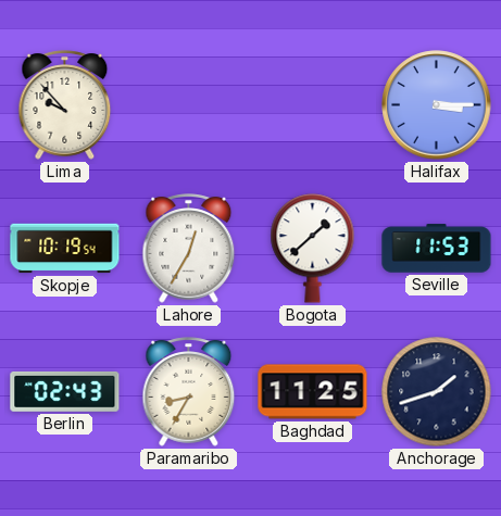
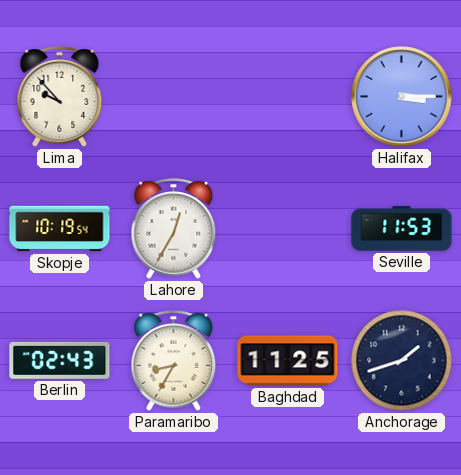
Bogota: 1:38 -> none (313, 249)
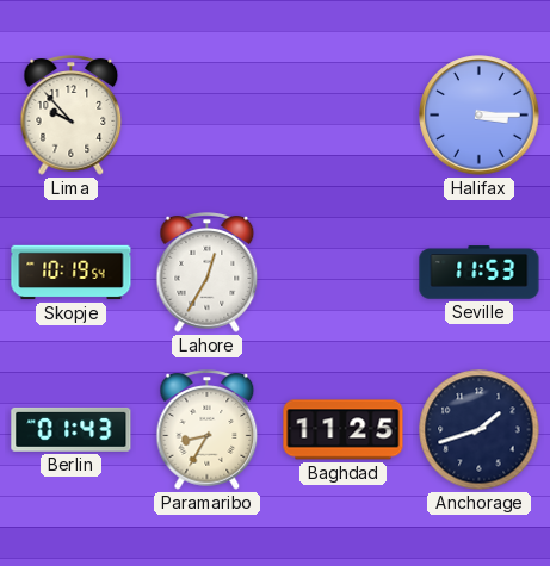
Berlin: 02:43 -> 01:43 (72, 429)
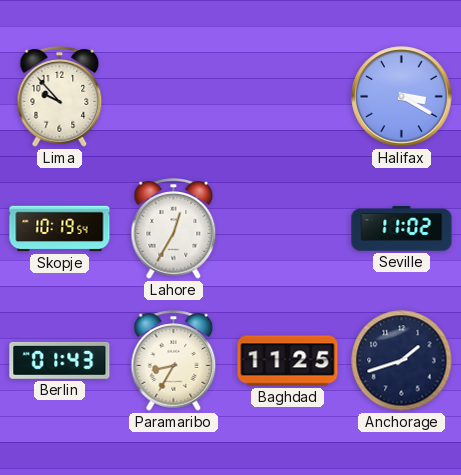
Halifax: 3:15 -> 3:20 (402, 97)
Seville: 11:53 -> 11:02 (402, 229)
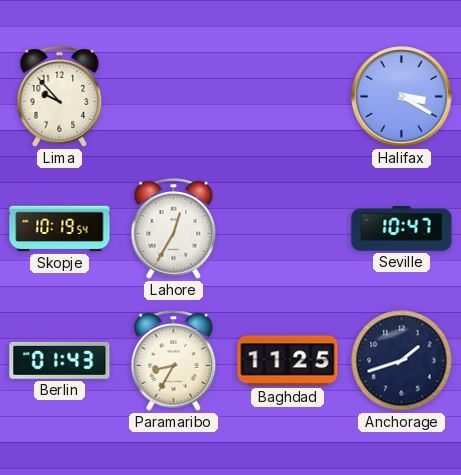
Seville: 11:02 -> 10:47 (402, 229)
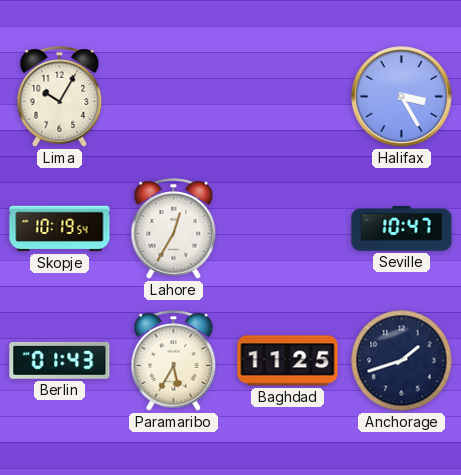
Lima: 9:53 -> 10:05 (60, 97)
Halifax: 3:20 -> 3:25 (402, 97)
Paramaribo: 8:35 -> 5:35 (174, 361)
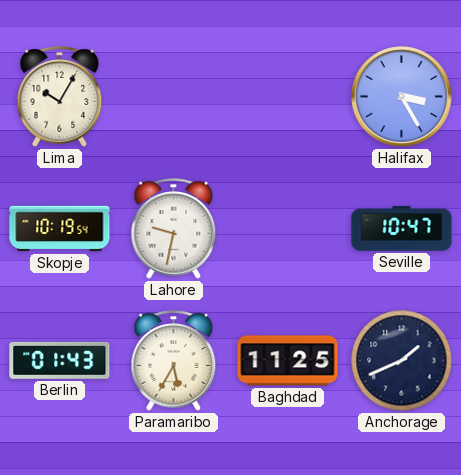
Lahore: 12:35 -> 9:32 (174, 229)
Anchorage: 1:42 -> 1:41 (402, 361)
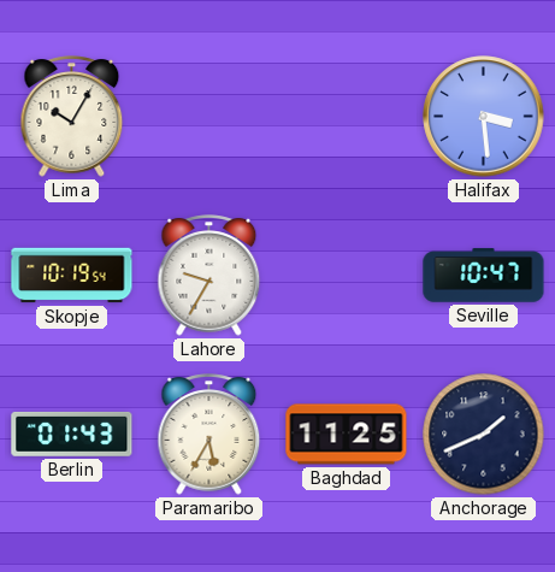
Halifax: 3:25 -> 3:29 (484, 117)
Lahore: 9:32 -> 9:35 (209, 276)
